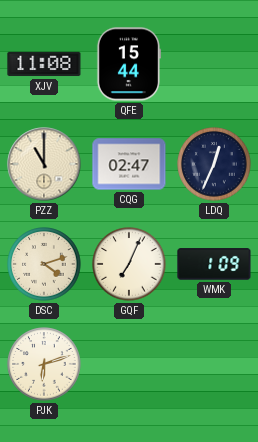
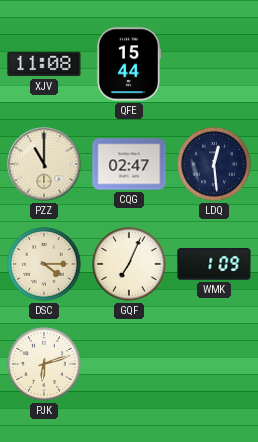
LDQ: 12:34 -> 12:29 (214, 164)
DSC: 4:12 -> 4:15 (44, 264)
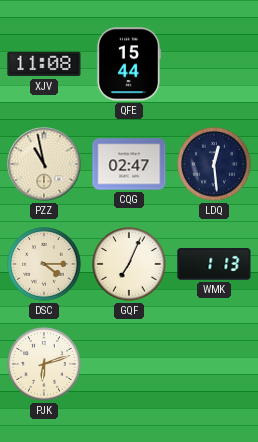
PZZ: 11:00 -> 10:58 (44, 164)
WMK: 1:09 -> 1:13 (214, 264)
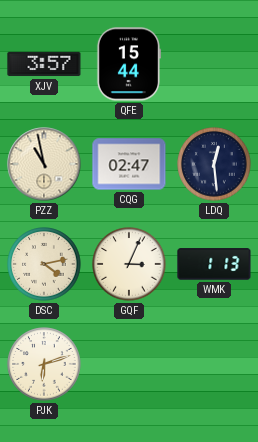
XJV: 11:08 -> 3:57 (44, 64)
DSC: 4:15 -> 4:13 (44, 264)
GQF: 7:04 -> 3:04 (129, 264)
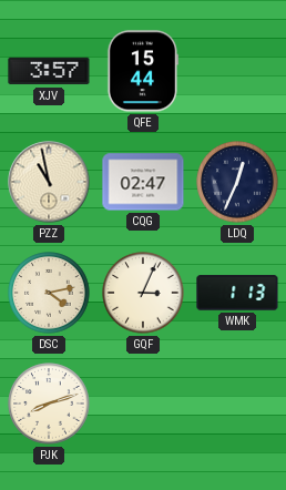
LDQ: 12:29 -> 12:34 (237, 182)
PJK: 6:12 -> 8:12 (49, 404)
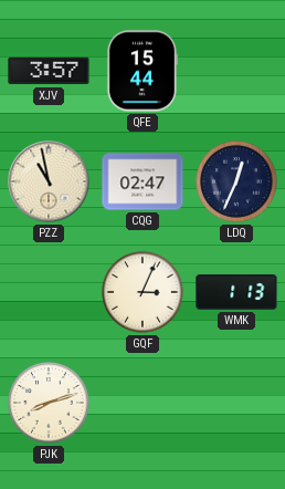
DSC: 4:13 -> none (49, 293)
